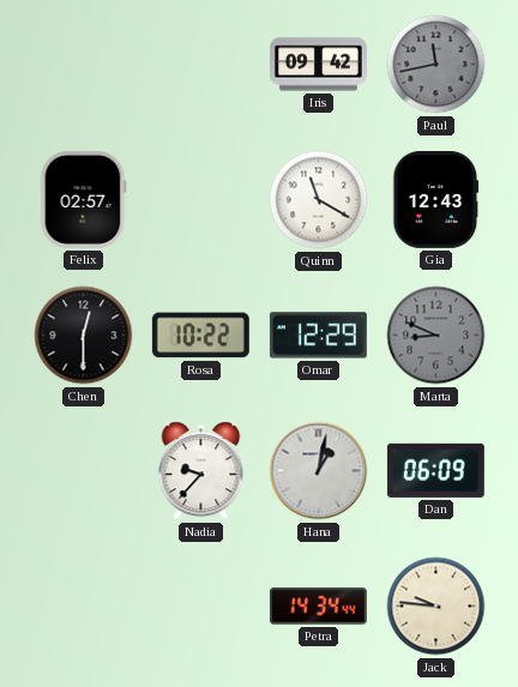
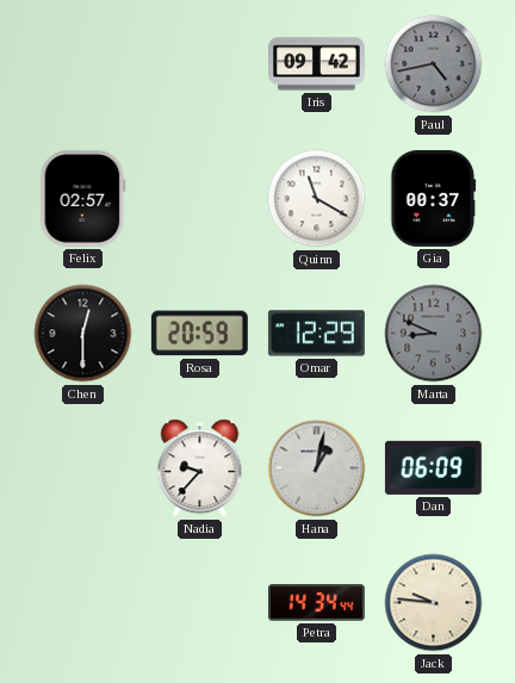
Paul: 11:43 -> 4:43 (434, 64)
Gia: 12:43 -> 00:37 (434, 198)
Rosa: 10:22 -> 20:59 (199, 334)
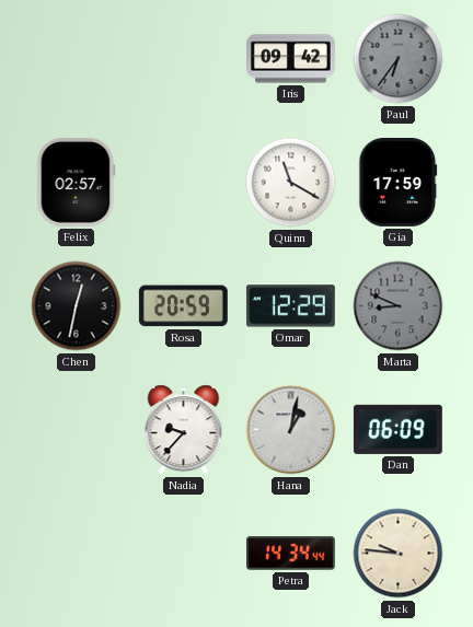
Paul: 4:43 -> 6:36 (399, 59)
Gia: 00:37 -> 17:59 (399, 182)
Chen: 12:30 -> 12:32 (77, 306)
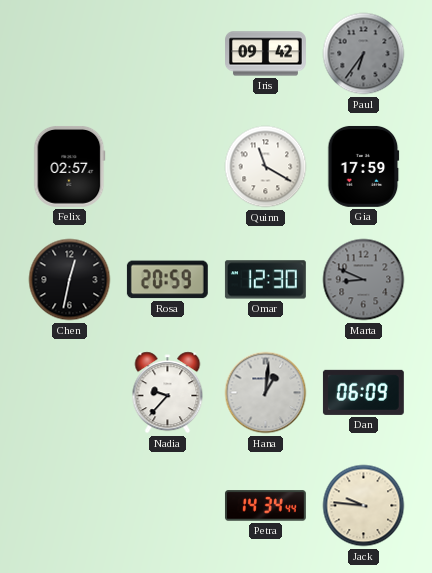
Omar: 12:29 -> 12:30 (265, 280)
Hana: 1:02 -> 1:01 (266, 393)
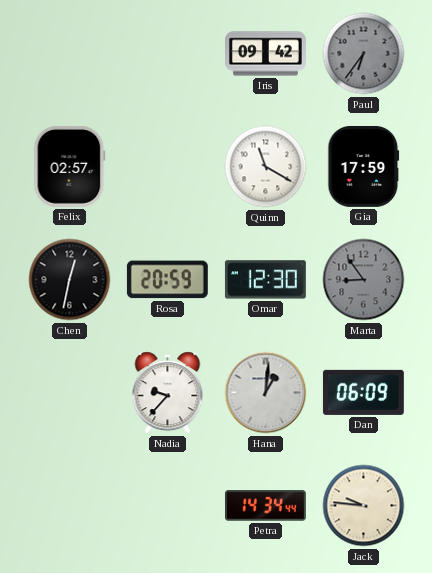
Marta: 8:49 -> 8:54 (364, 280)
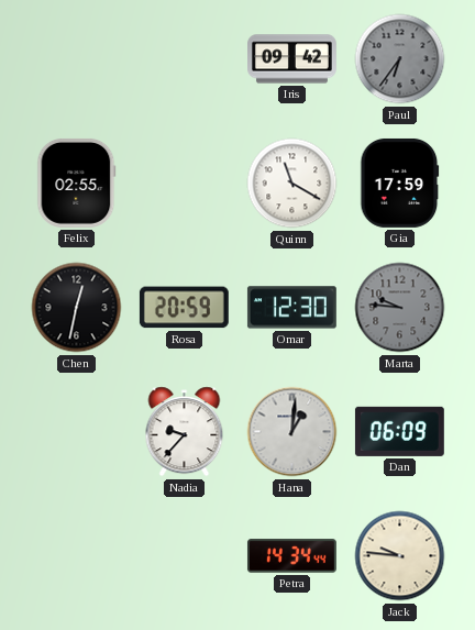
Felix: 02:57 -> 02:55 (77, 183)
Marta: 8:54 -> 9:46 (400, 308)
